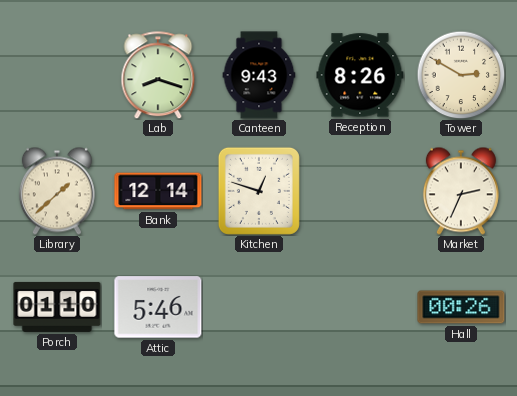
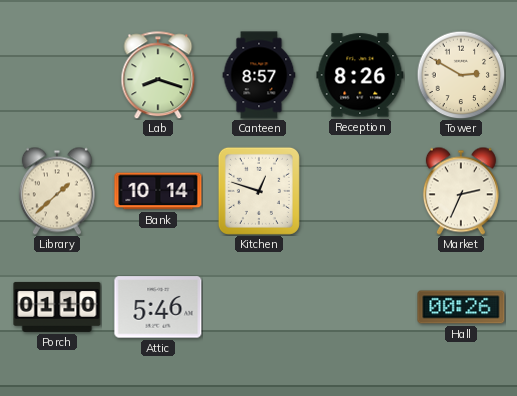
Canteen: 9:43 -> 8:57 (259, 75)
Bank: 12:14 -> 10:14 (158, 191)
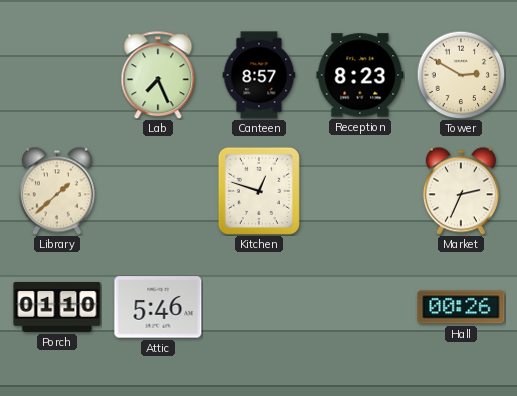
Lab: 8:18 -> 7:26 (158, 75)
Reception: 8:26 -> 8:23 (360, 75)
Bank: 10:14 -> none (158, 191)
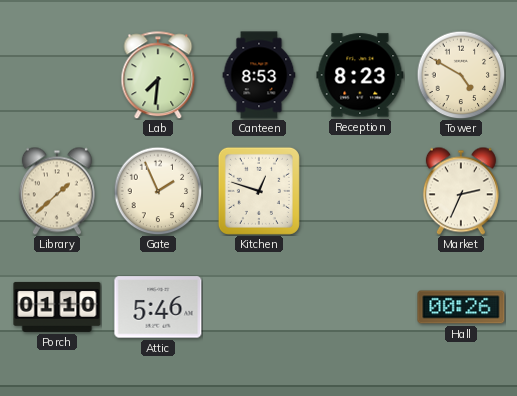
Lab: 7:26 -> 7:31 (158, 75)
Canteen: 8:57 -> 8:53 (259, 75)
Tower: 2:50 -> 4:50 (461, 75)
Gate: none -> 1:56 (158, 191)
